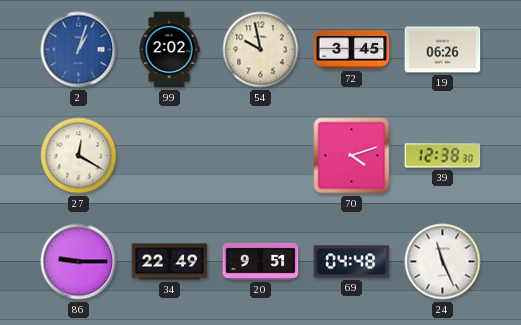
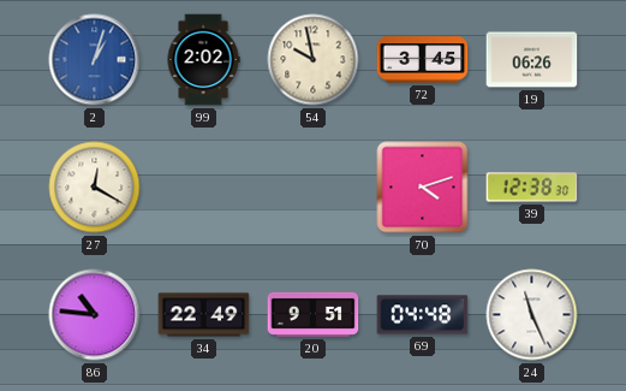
86: 9:15 -> 10:46 (95, 315)
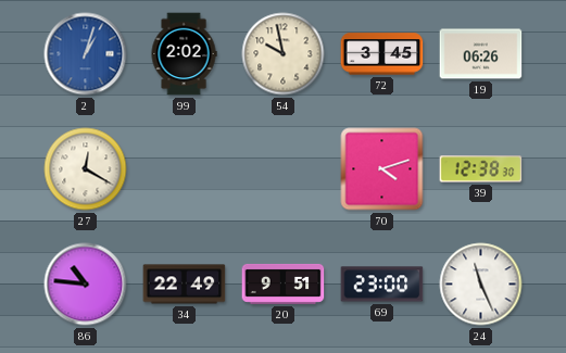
69: 04:48 -> 23:00 (382, 285)
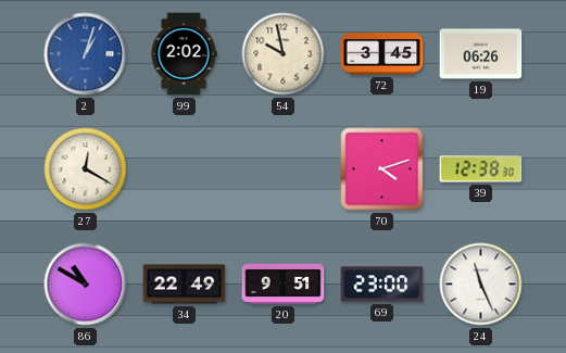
86: 10:46 -> 10:50 (86, 285)
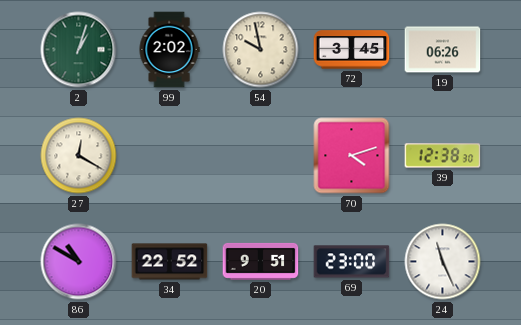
2 dial: blue -> green (79, 50)
34: 22:49 -> 22:52 (170, 262)
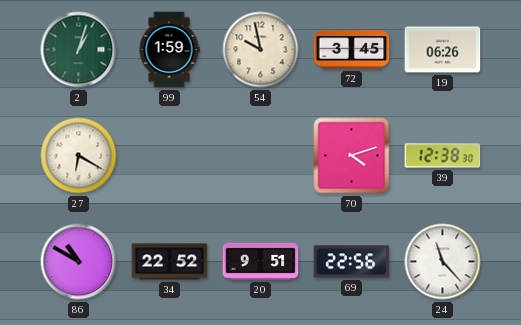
99: 2:02 -> 1:59 (169, 50)
27: 12:20 -> 6:20 (79, 156)
69: 23:00 -> 22:56 (352, 262)
24: 11:26 -> 11:23 (443, 262)
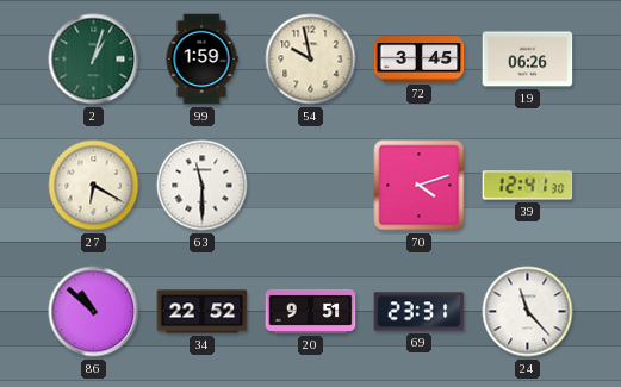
63: none -> 11:30 (203, 186)
39: 12:38 -> 12:41 (528, 186)
86: 10:50 -> 10:52 (94, 312)
69: 22:56 -> 23:31 (420, 312)
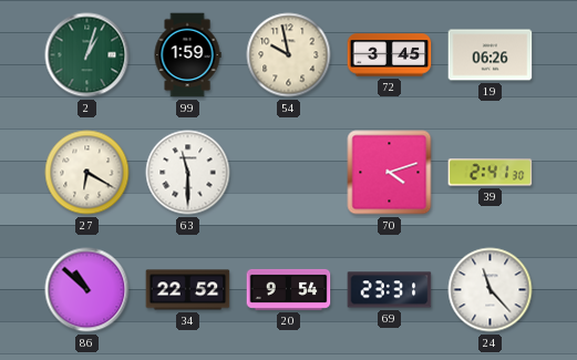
39: 12:41 -> 2:41 (491, 173)
20: 9:51 -> 9:54 (289, 289)
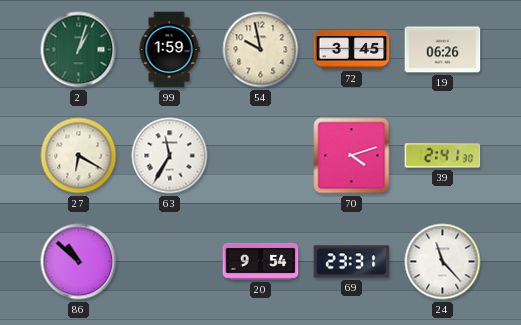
63: 11:30 -> 11:35 (170, 156)
34: 22:52 -> none (188, 290)
